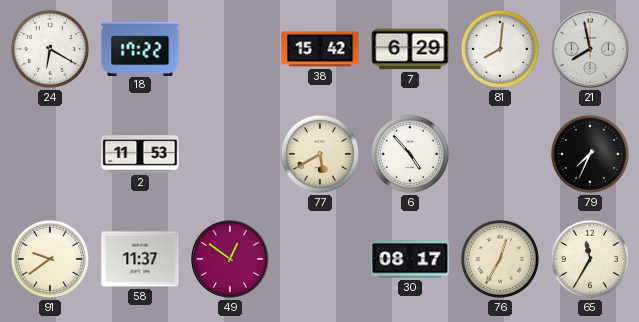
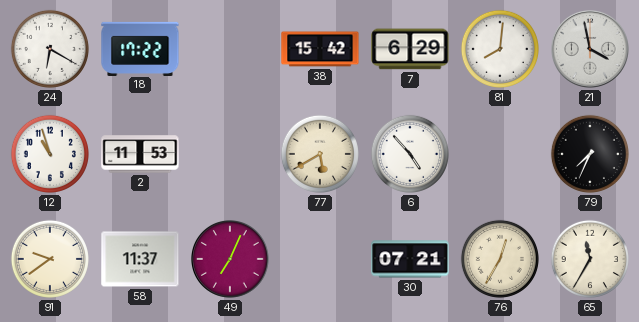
21: 7:58 -> 3:58 (591, 50)
12: none -> 10:57 (50, 154)
49: 12:51 -> 7:04 (231, 260)
30: 08:17 -> 07:21 (410, 259)
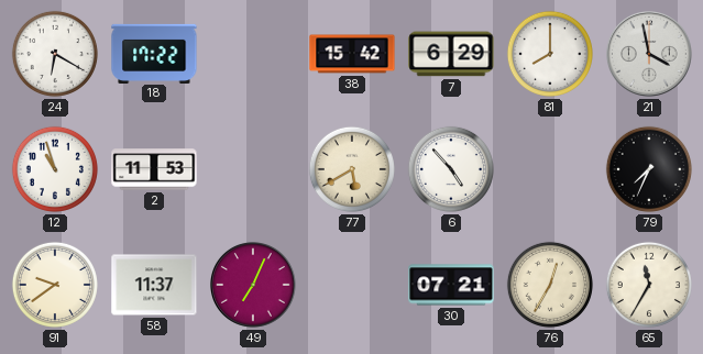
81: 8:01 -> 8:00 (550, 54)
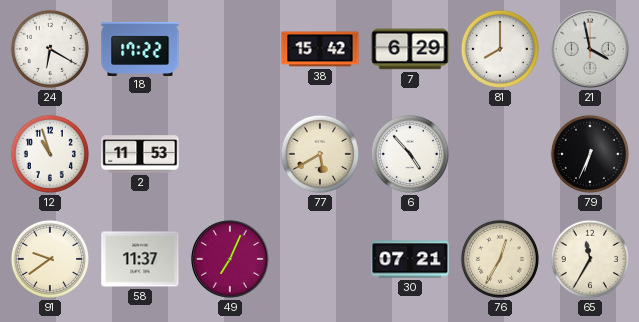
79: 7:34 -> 6:34 (590, 154)
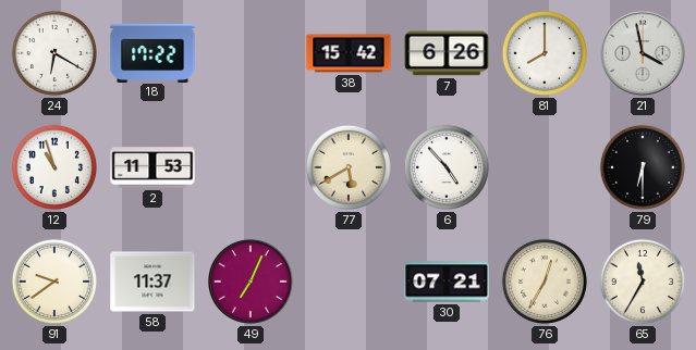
7: 6:29 -> 6:26 (447, 53)
79: 6:34 -> 6:30 (643, 167)
